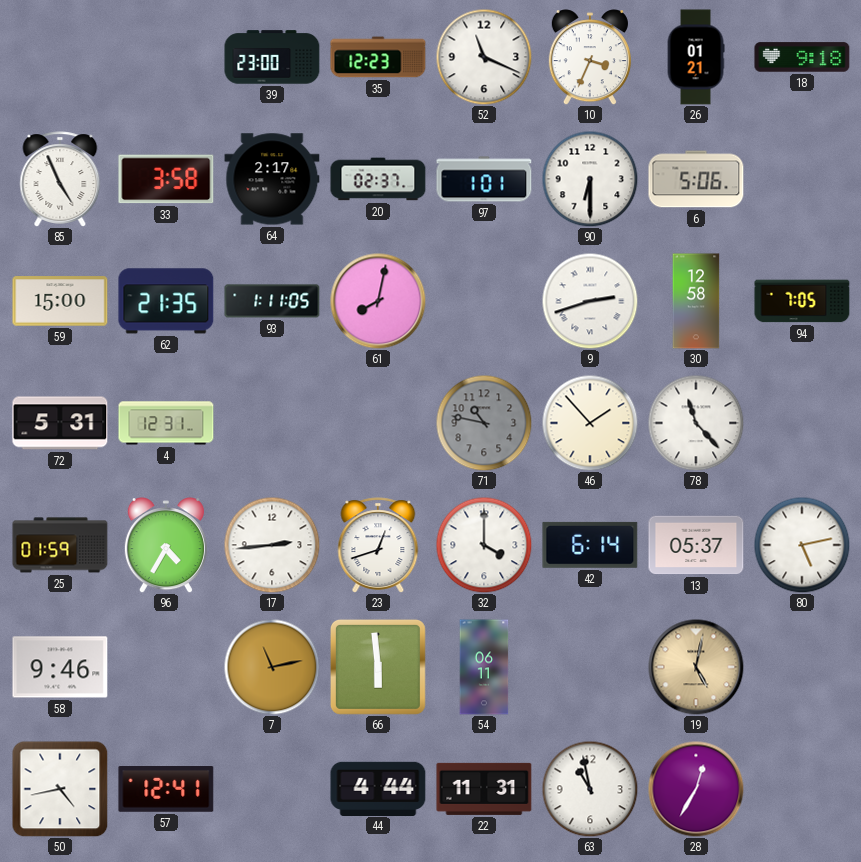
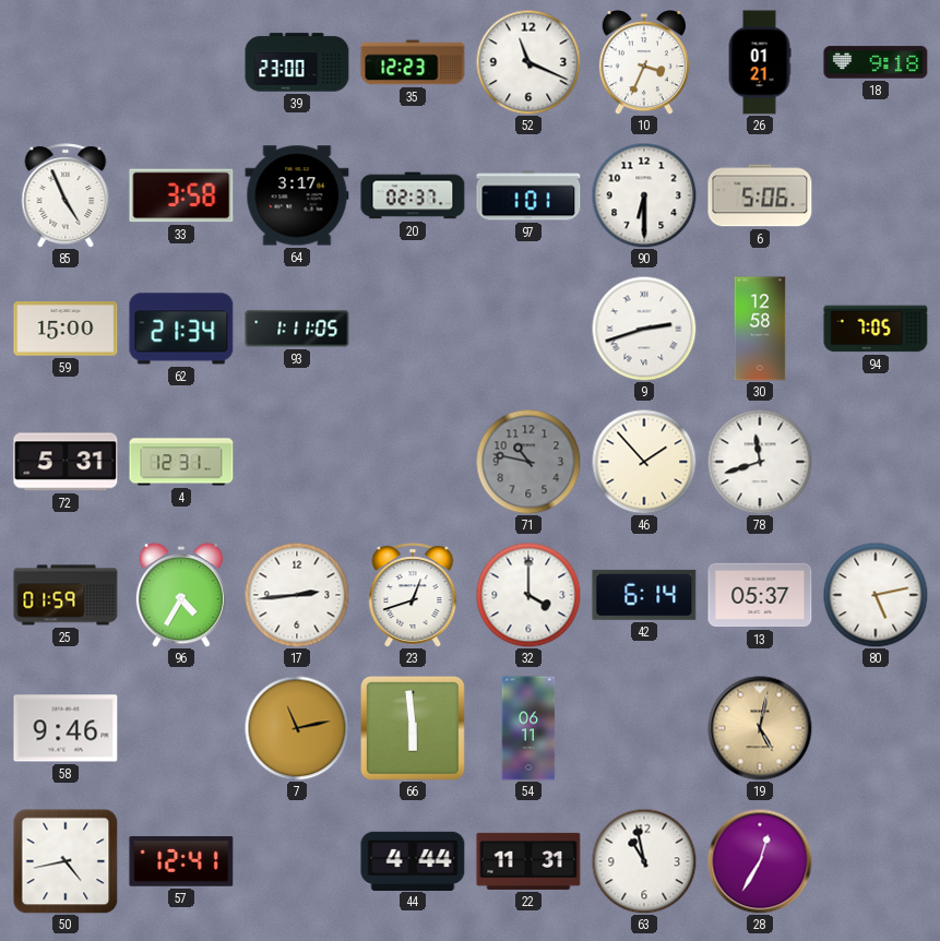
64: 2:17 -> 3:17 (297, 195)
62: 21:35 -> 21:34 (181, 329)
61: 8:02 -> none (378, 301)
78: 11:23 -> 11:42 (760, 462)
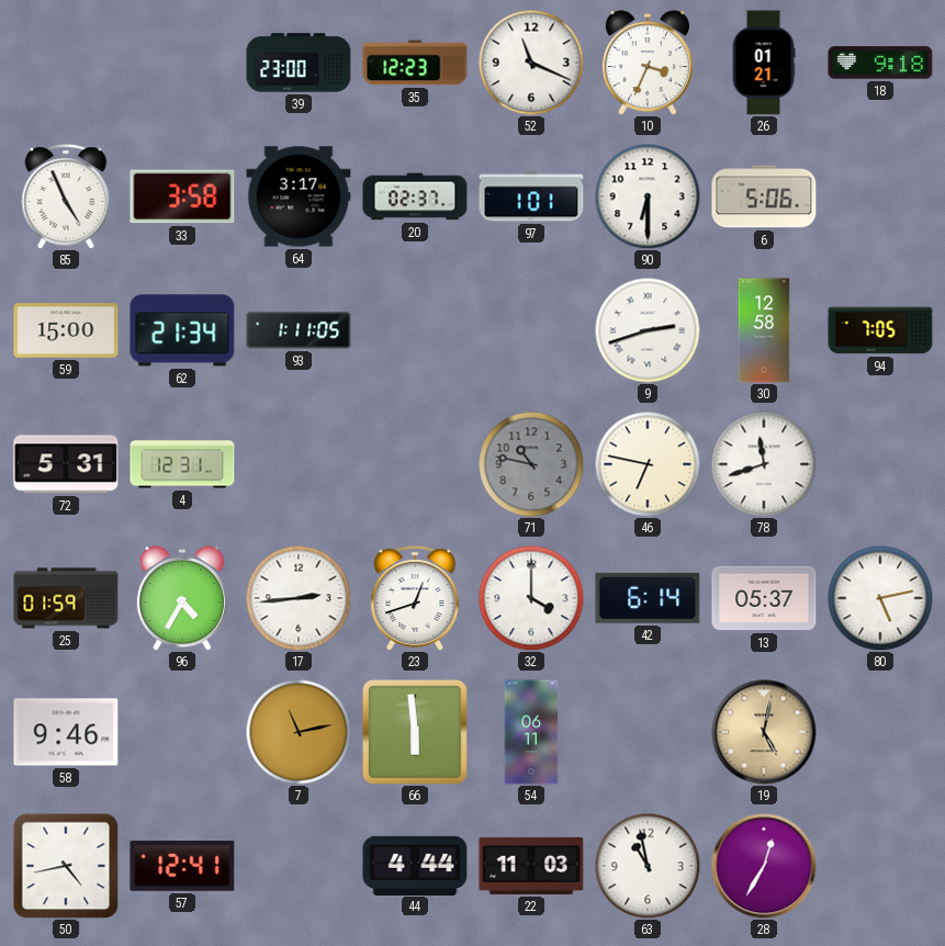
46: 1:53 -> 6:47 (648, 464)
22: 11:31 -> 11:03 (531, 866)
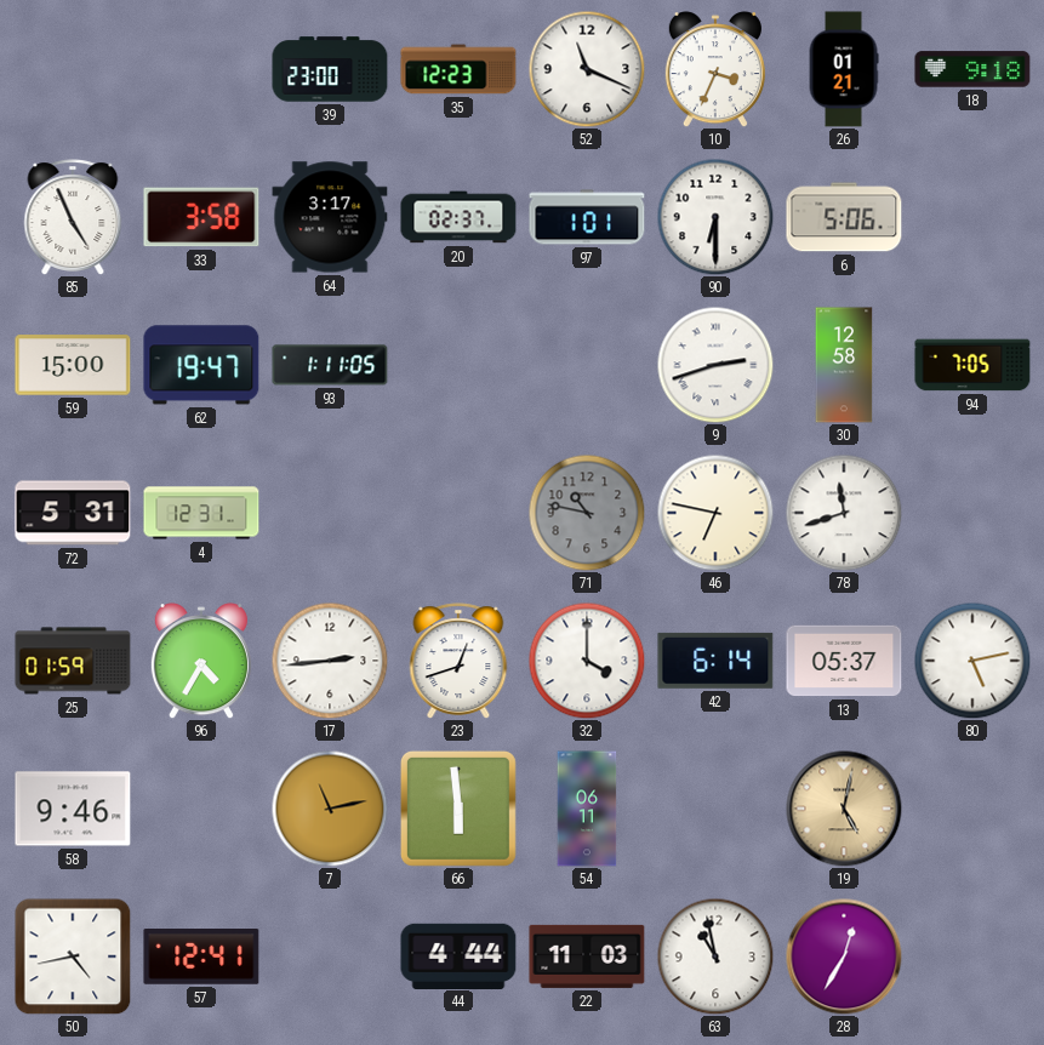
62: 21:34 -> 19:47 (201, 365)
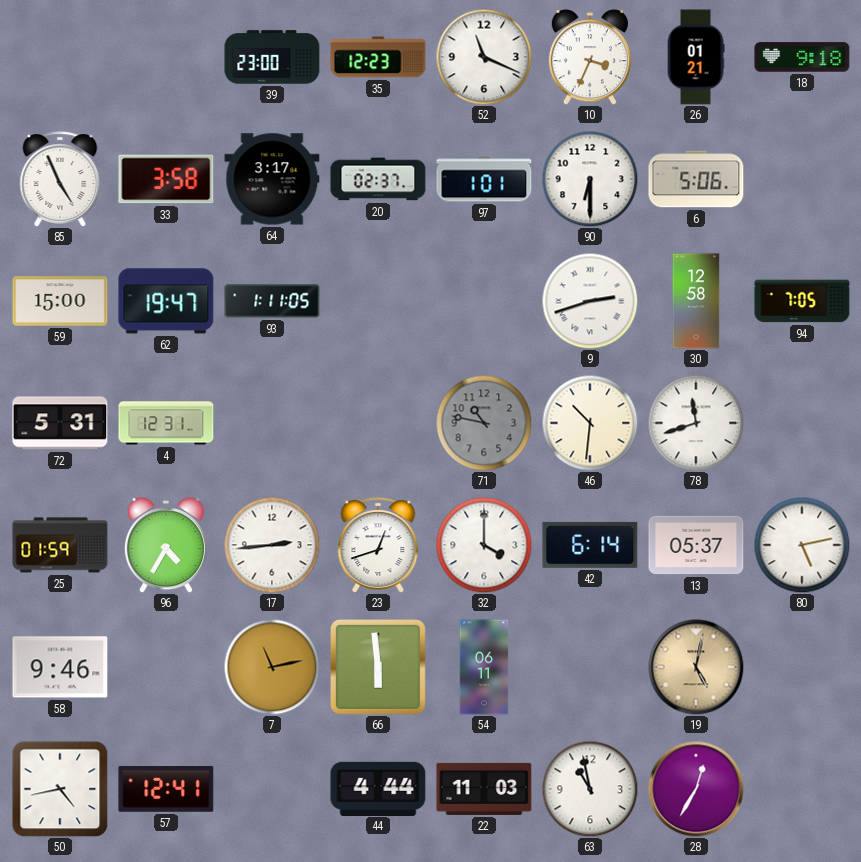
46: 6:47 -> 10:31 (590, 423)
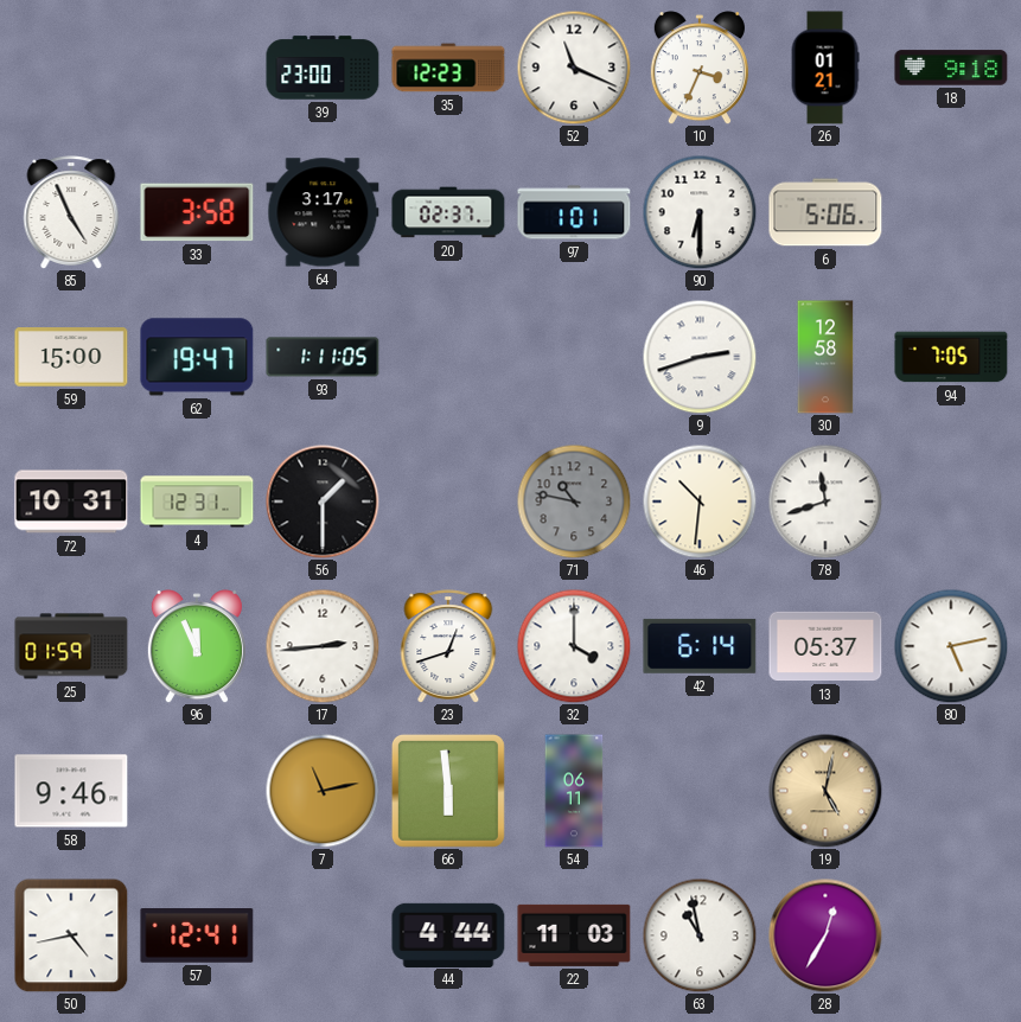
72: 5:31 -> 10:31 (71, 502)
56: none -> 1:30 (323, 502)
96: 4:35 -> 11:56 (197, 646)
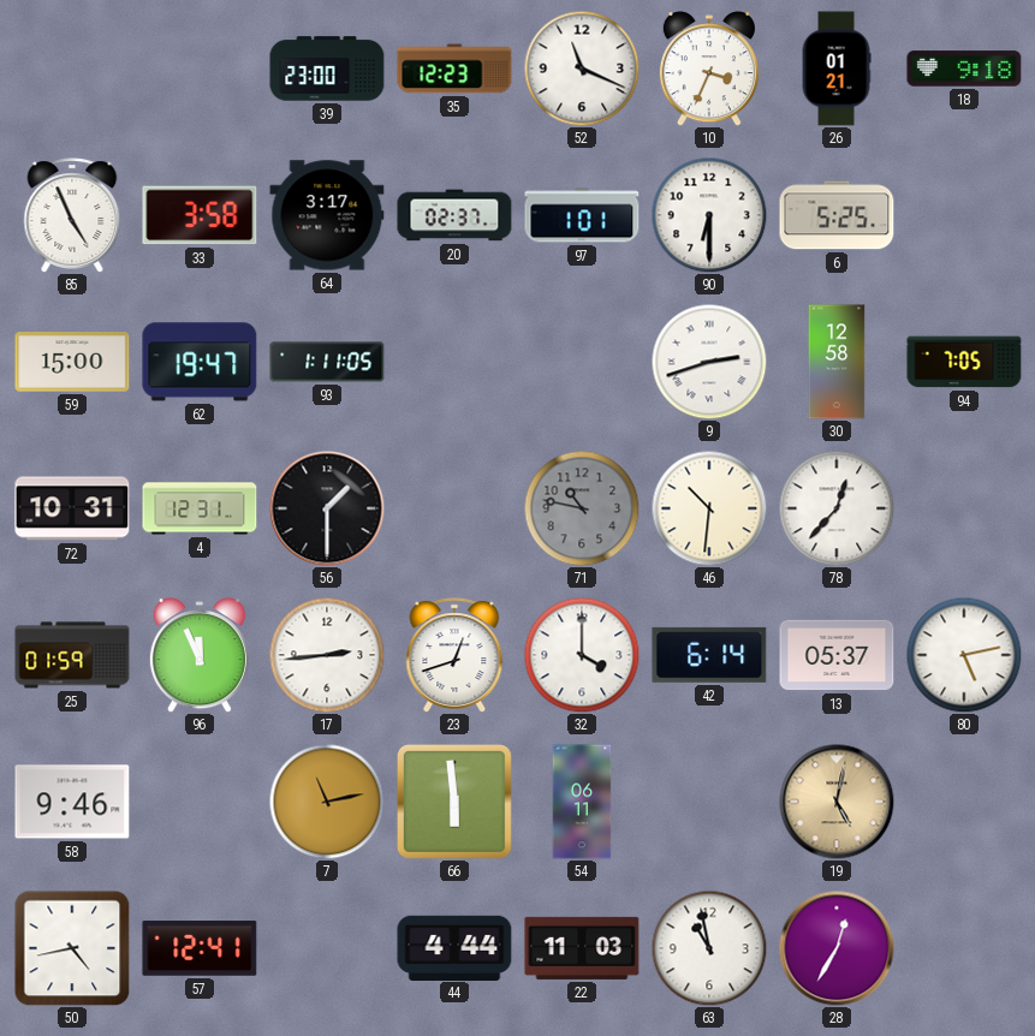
6: 5:06 -> 5:25 (837, 215)
78: 11:42 -> 12:37 (837, 508)
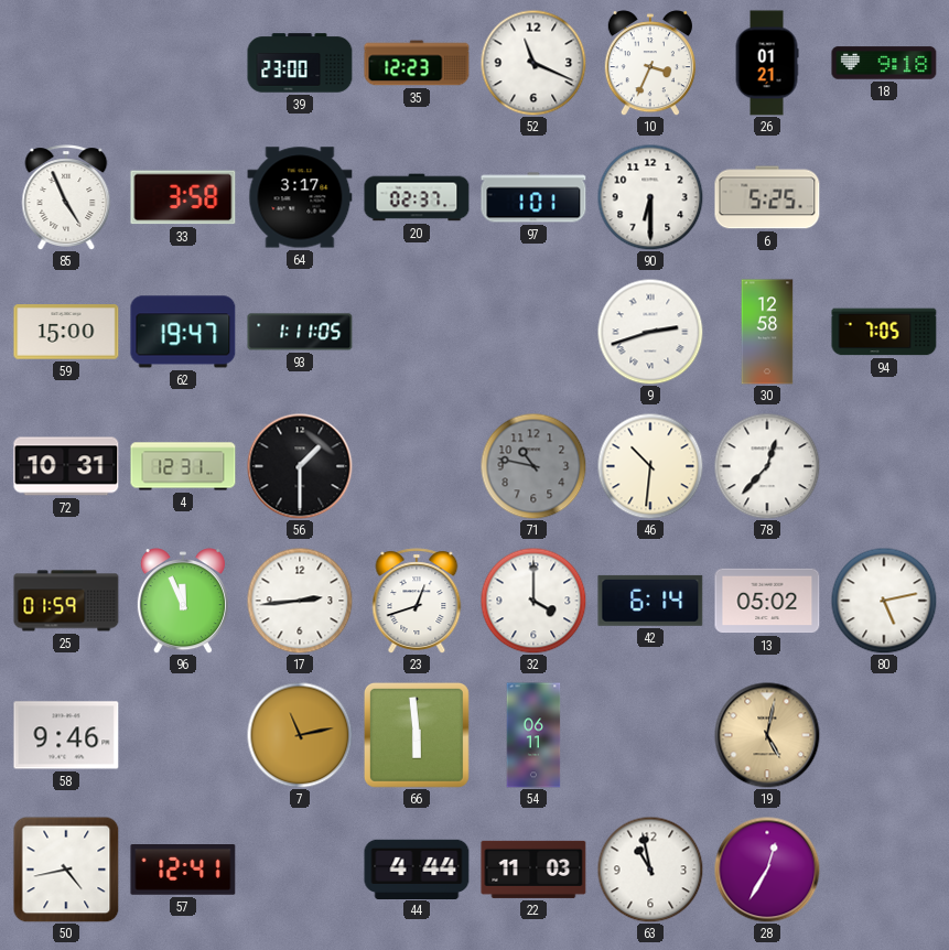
13: 05:37 -> 05:02 (767, 601)
